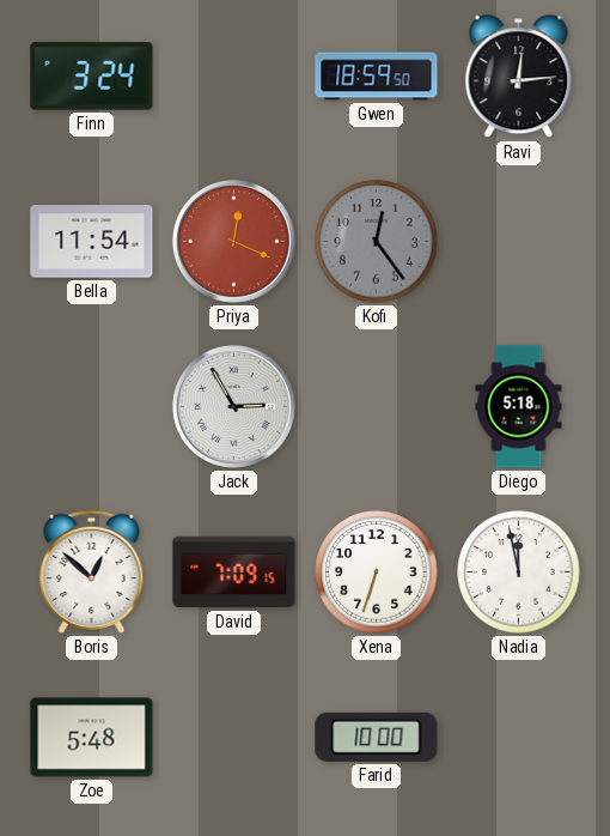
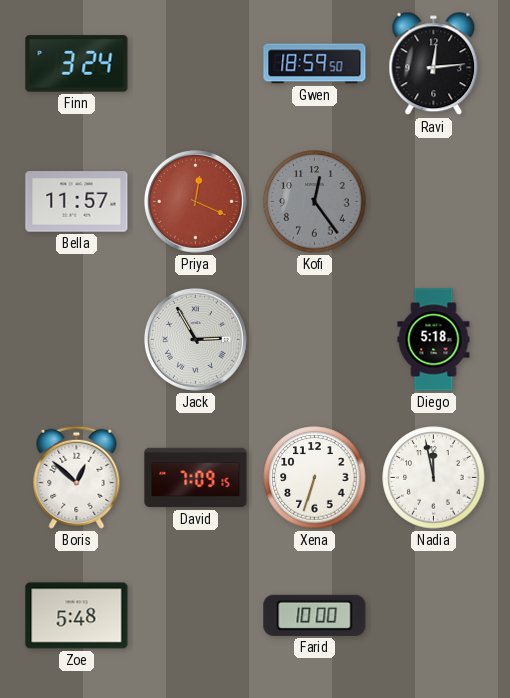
Bella: 11:54 -> 11:57 (77, 202)
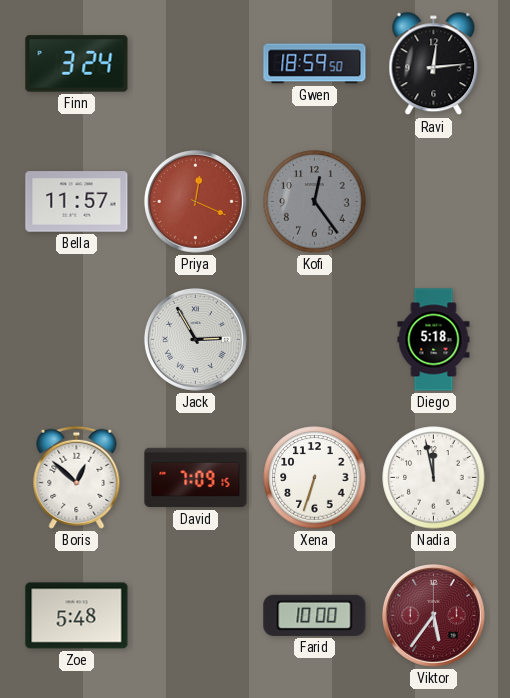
Viktor: none -> 5:36 (433, 615)
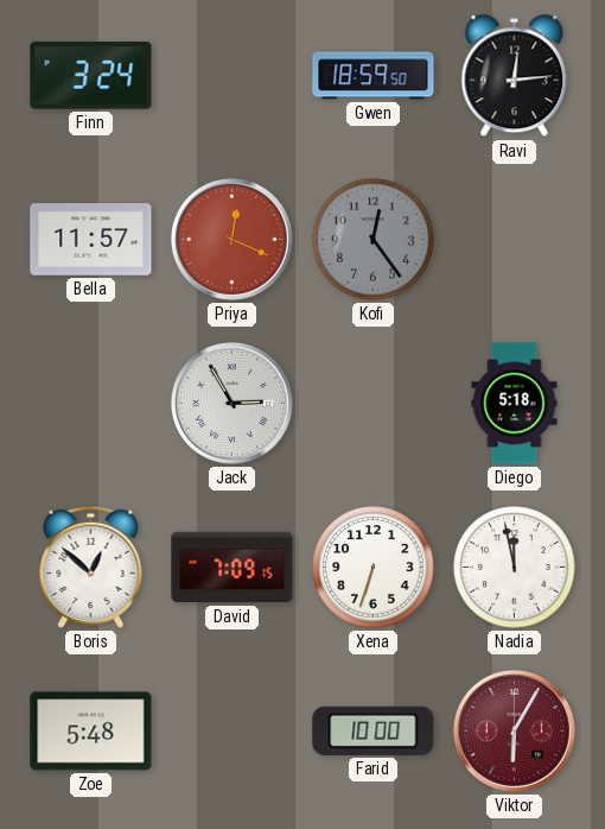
Viktor: 5:36 -> 6:05 (514, 730)
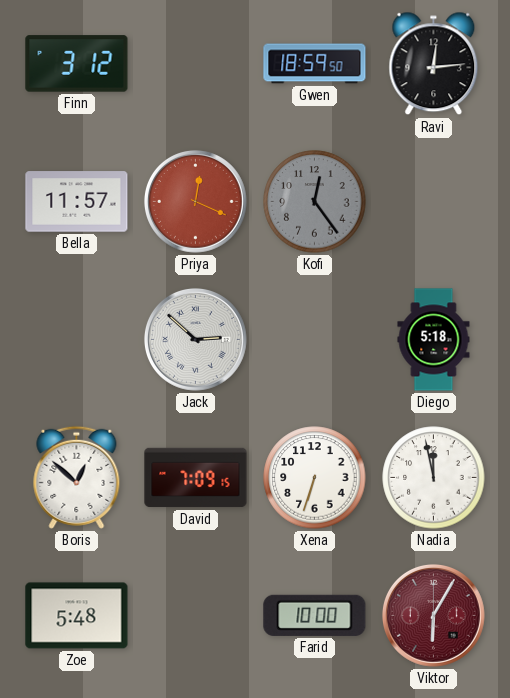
Finn: 3:24 -> 3:12 (77, 64)
Jack: 2:55 -> 2:52 (195, 339)
